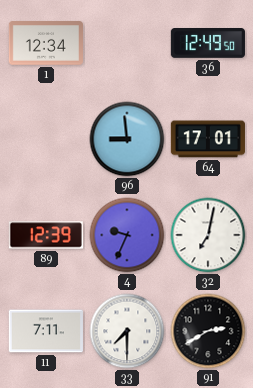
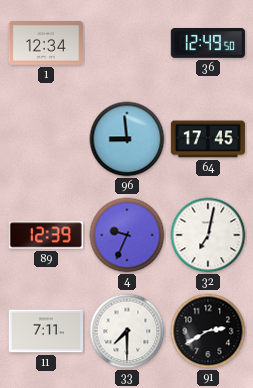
64: 17:01 -> 17:45 (208, 139)
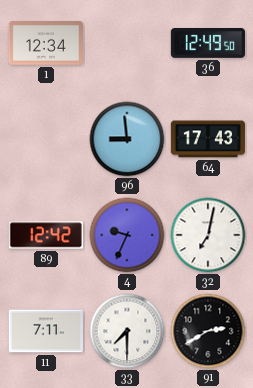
64: 17:45 -> 17:43 (208, 139)
89: 12:39 -> 12:42 (46, 235)
